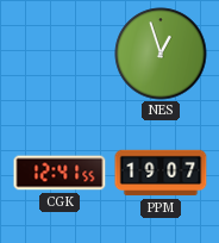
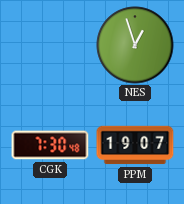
CGK: 12:41 -> 7:30 (50, 145)
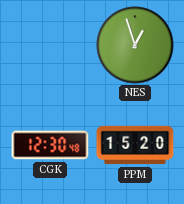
CGK: 7:30 -> 12:30 (50, 145)
PPM: 19:07 -> 15:20 (135, 145)
